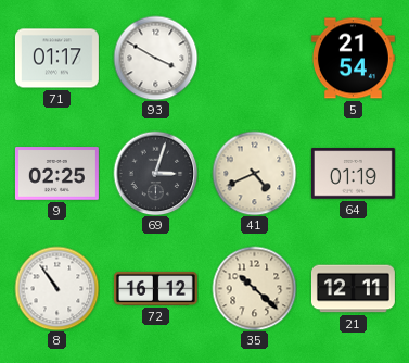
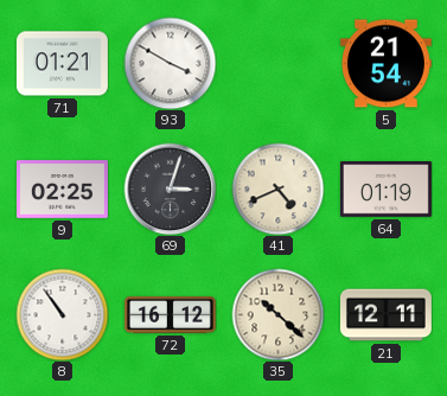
71: 01:17 -> 01:21 (62, 64)
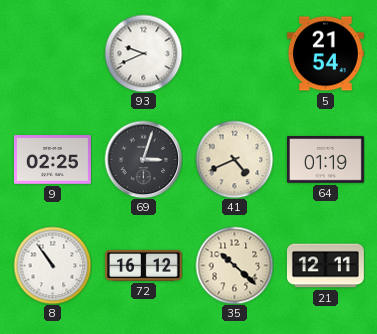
71: 01:21 -> none (62, 64)
93: 3:50 -> 9:41 (143, 53)
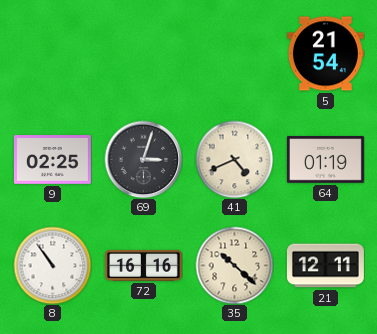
93: 9:41 -> none (143, 53)
72: 16:12 -> 16:16 (143, 265)
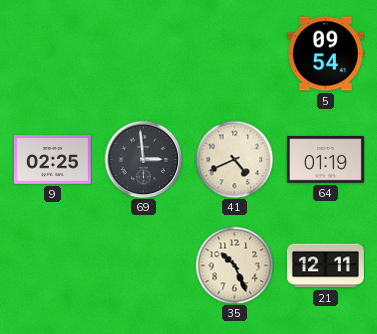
5: 21:54 -> 09:54 (325, 54)
69: 3:03 -> 2:59 (143, 159)
8: 10:54 -> none (52, 265)
72: 16:16 -> none (143, 265)
35: 10:22 -> 10:26 (234, 265)
